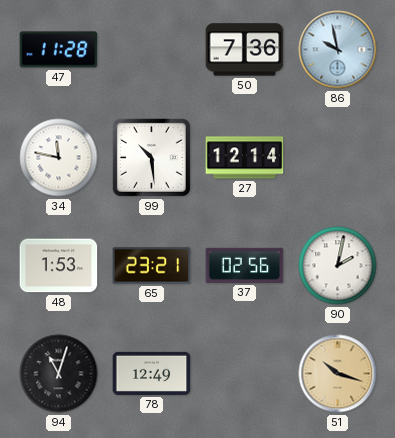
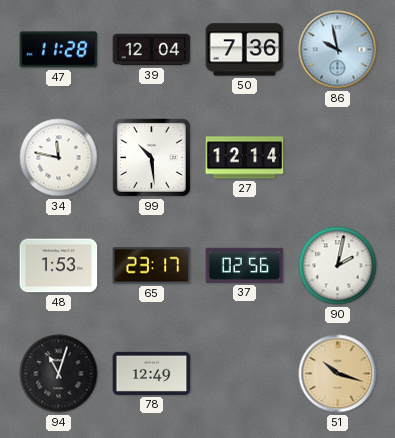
39: none -> 12:04 (152, 50)
65: 23:21 -> 23:17 (152, 266)
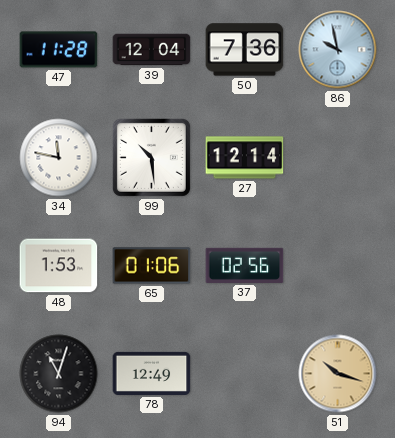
65: 23:17 -> 01:06 (152, 266)
90: 2:02 -> none (338, 266)
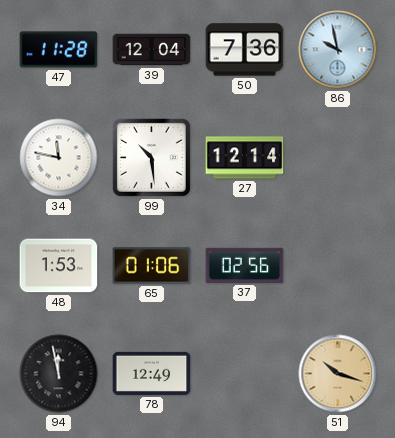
94: 11:03 -> 11:58 (59, 374)
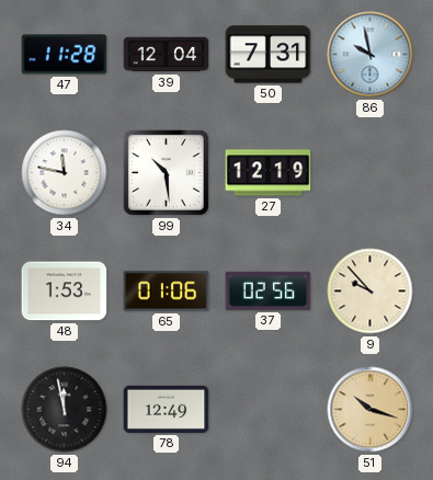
50: 7:36 -> 7:31 (269, 55)
27: 12:14 -> 12:19 (269, 173)
9: none -> 9:53 (371, 292)
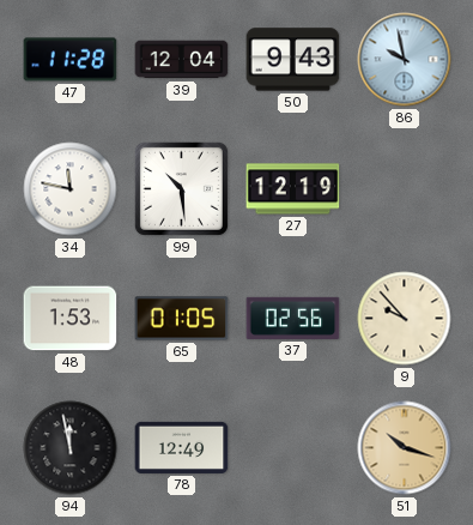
50: 7:31 -> 9:43 (293, 60)
65: 01:06 -> 01:05 (182, 319)
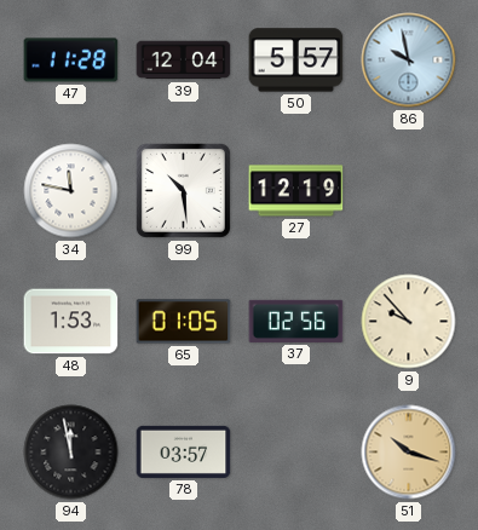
50: 9:43 -> 5:57 (296, 61)
78: 12:49 -> 03:57 (184, 451)
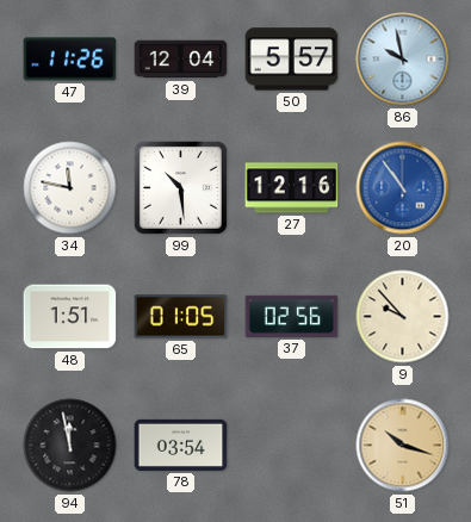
47: 11:28 -> 11:26 (70, 60)
27: 12:19 -> 12:16 (292, 188)
20: none -> 10:54 (403, 188)
48: 1:53 -> 1:51 (70, 317)
78: 03:57 -> 03:54 (181, 445)
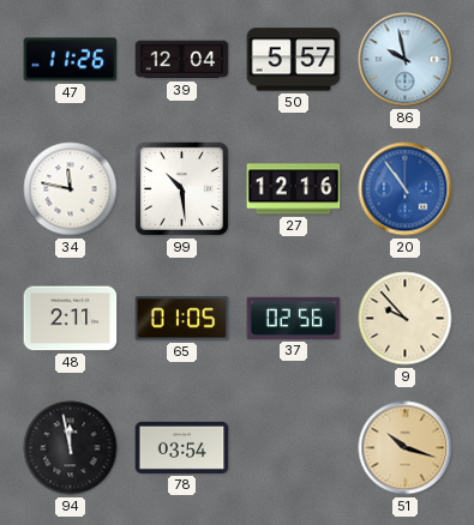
48: 1:51 -> 2:11 (71, 319)
